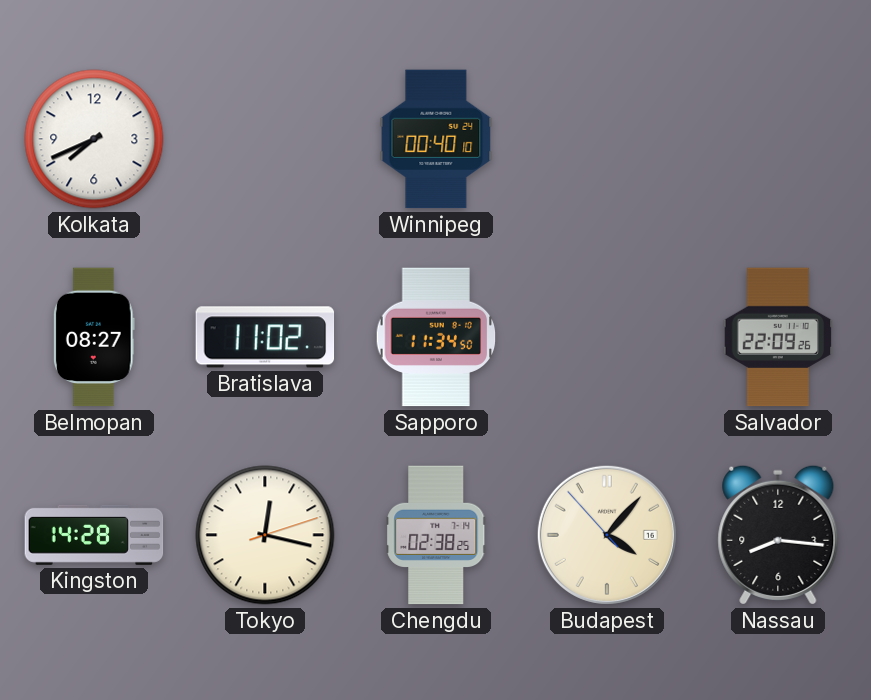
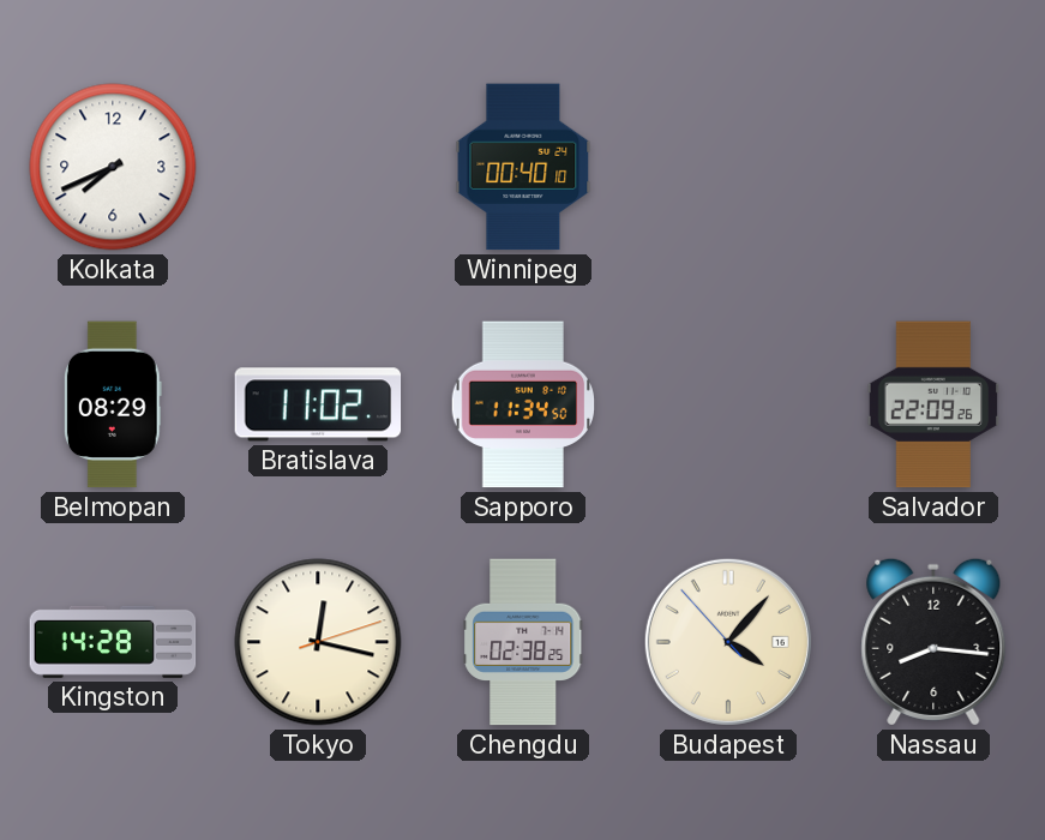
Belmopan: 08:27 -> 08:29 (113, 404)
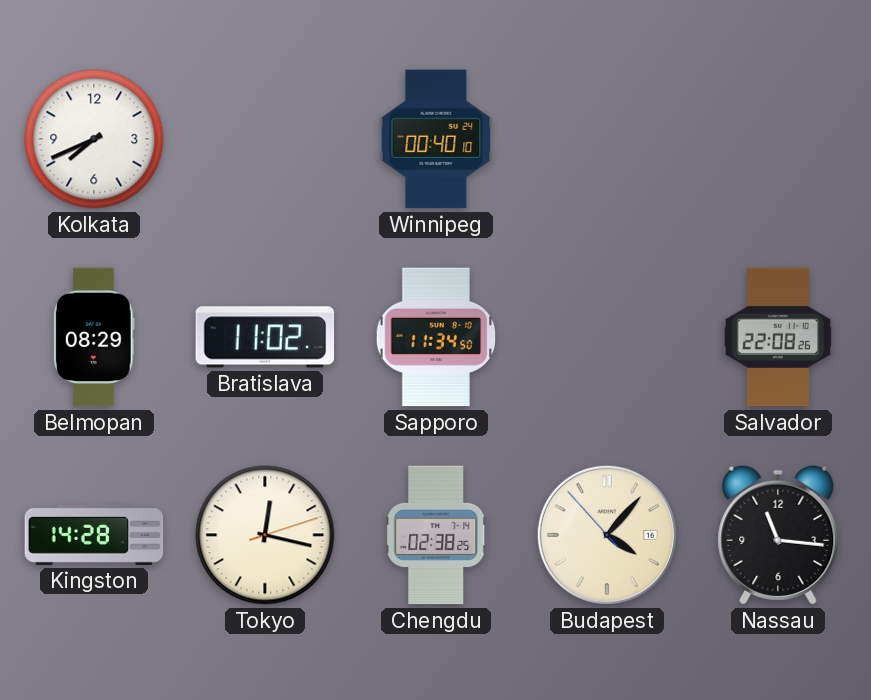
Salvador: 22:09 -> 22:08 (778, 337)
Nassau: 8:16 -> 11:16 (778, 535)
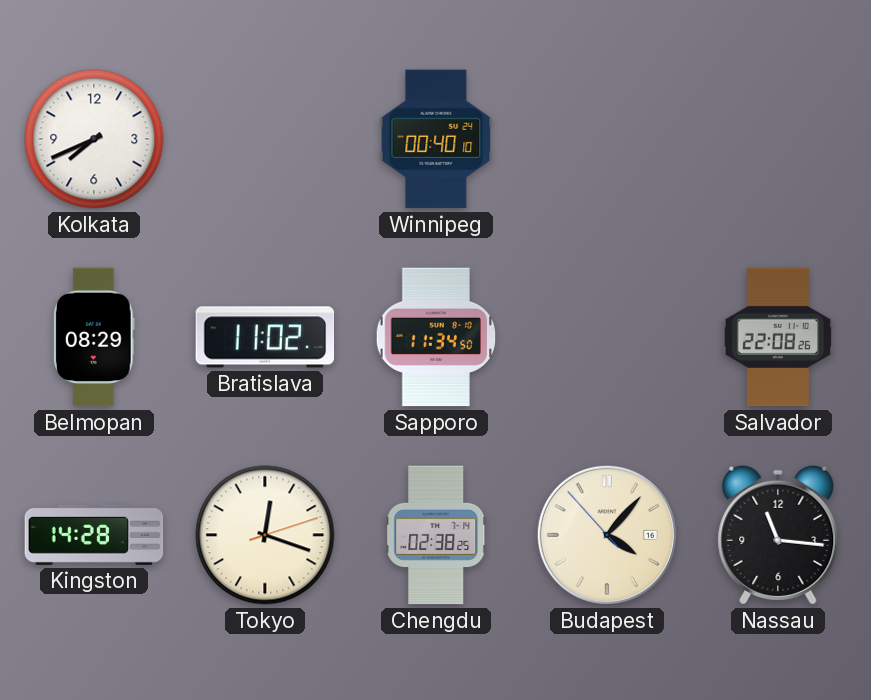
Tokyo: 12:17 -> 12:18 (265, 535)
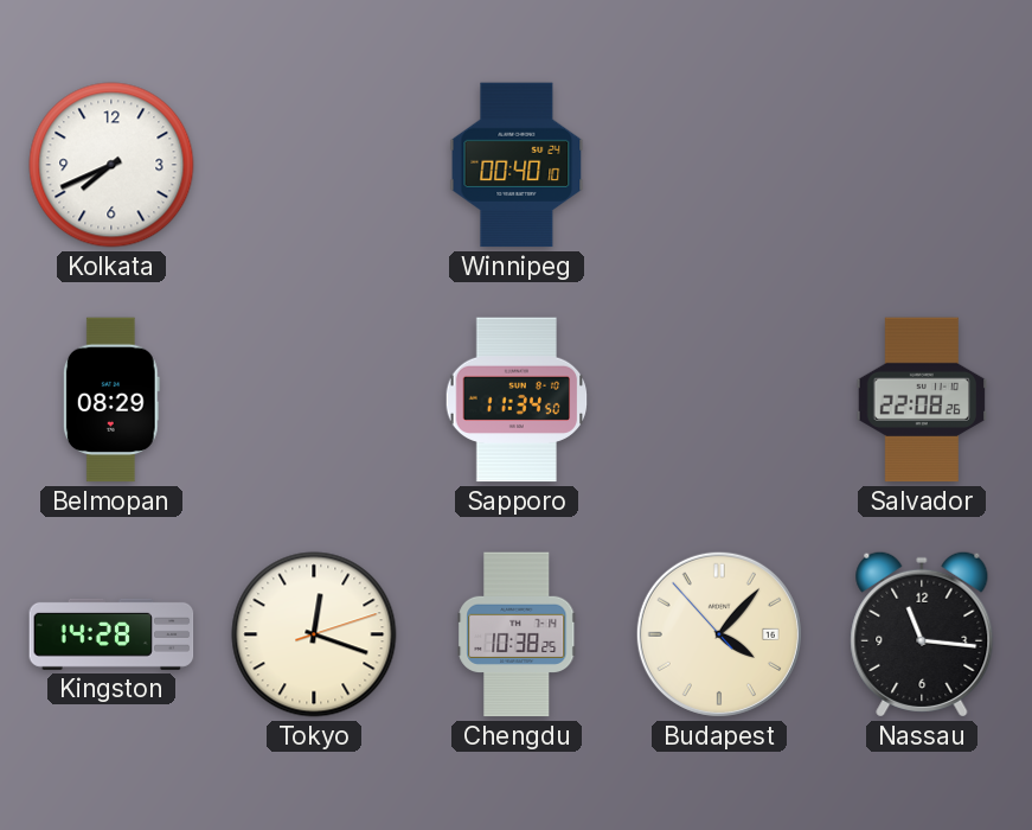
Bratislava: 11:02 -> none (265, 337)
Chengdu: 02:38 -> 10:38 (517, 634)
